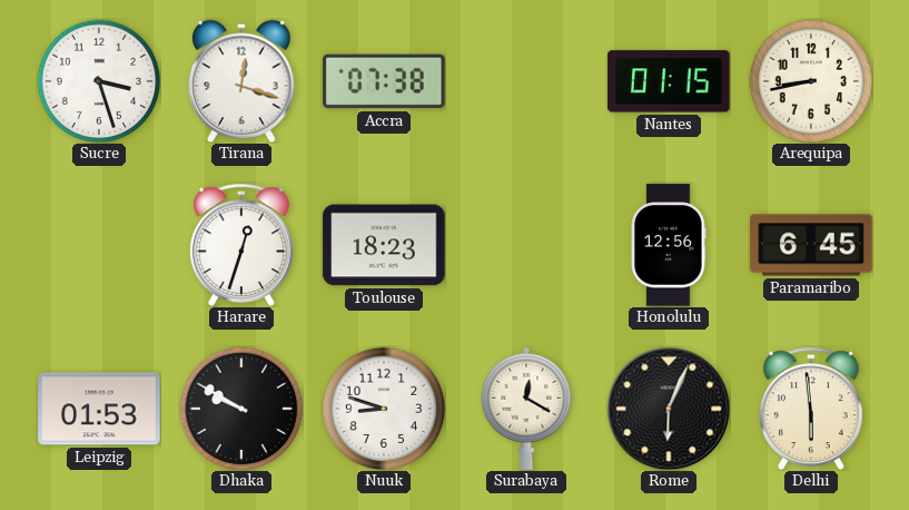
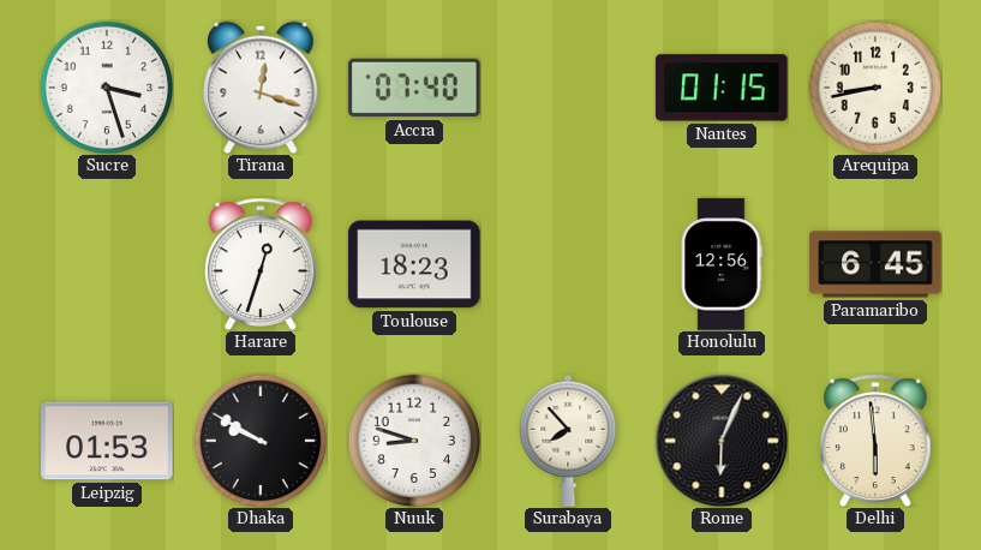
Accra: 07:38 -> 07:40 (414, 88)
Surabaya: 12:20 -> 7:53 (568, 441)
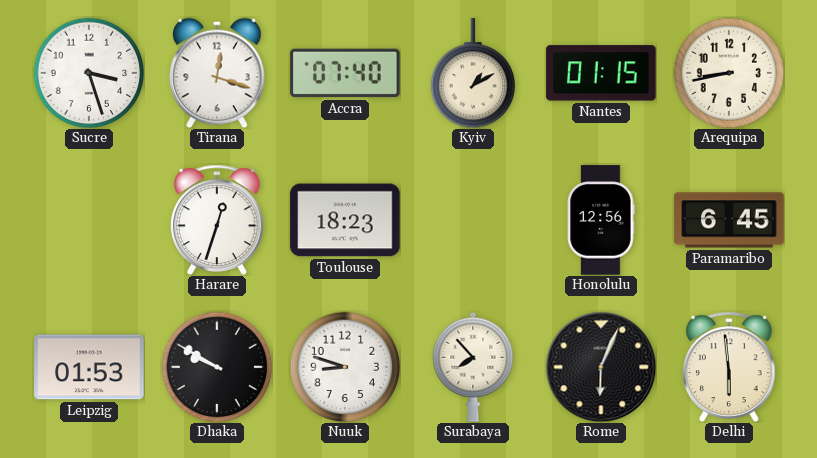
Kyiv: none -> 1:10 (473, 73)
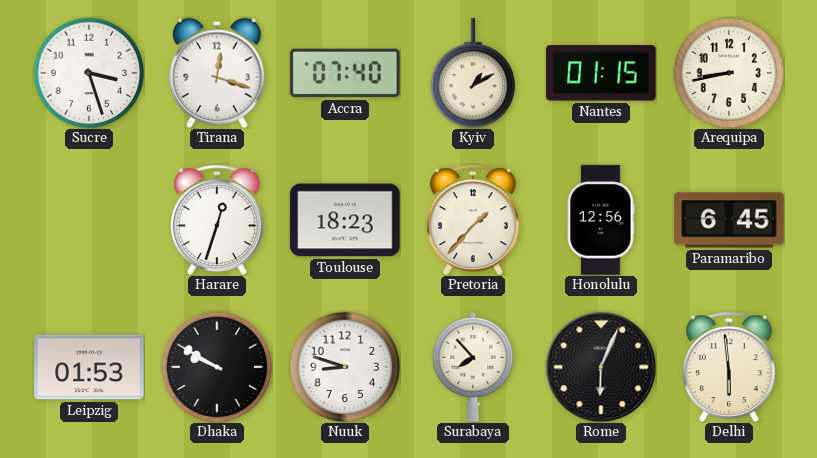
Pretoria: none -> 1:37 (474, 220)
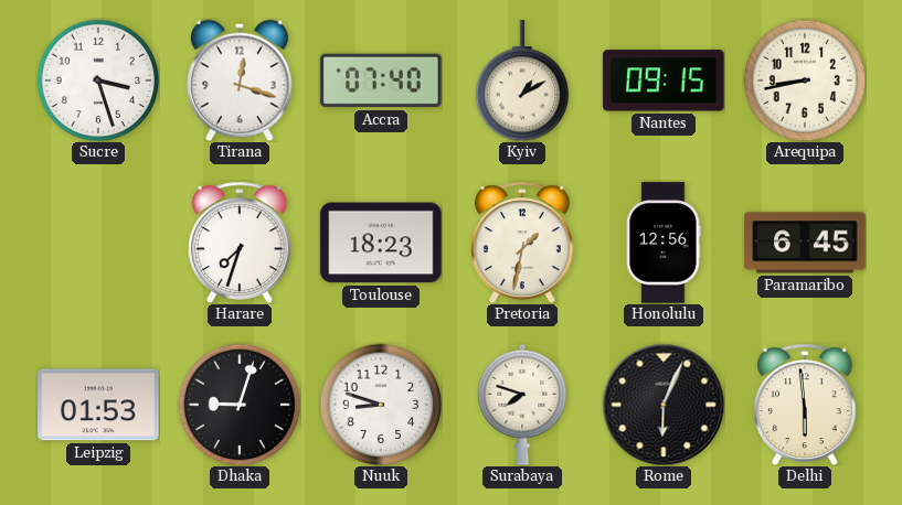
Nantes: 01:15 -> 09:15 (664, 80)
Harare: 12:33 -> 7:33 (241, 243)
Pretoria: 1:37 -> 1:32 (523, 243)
Dhaka: 9:50 -> 9:03 (240, 405)
Surabaya: 7:53 -> 7:48 (522, 405)
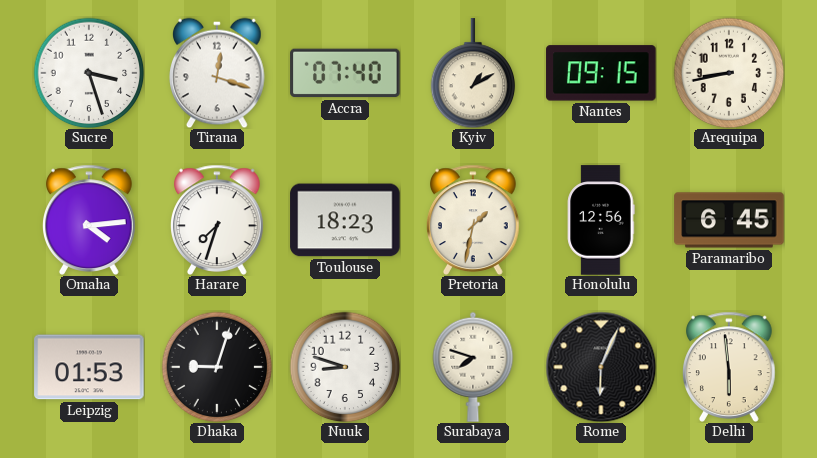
Omaha: none -> 4:14 (90, 220)
